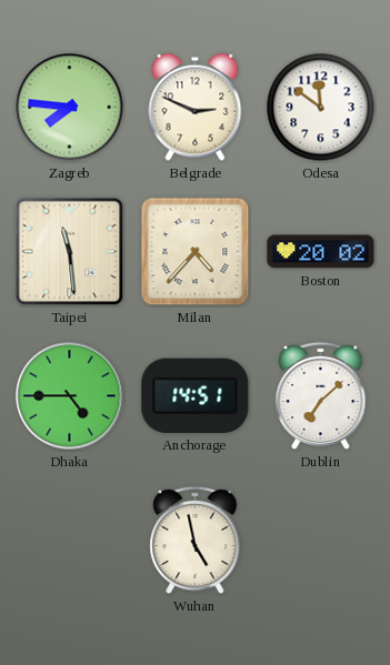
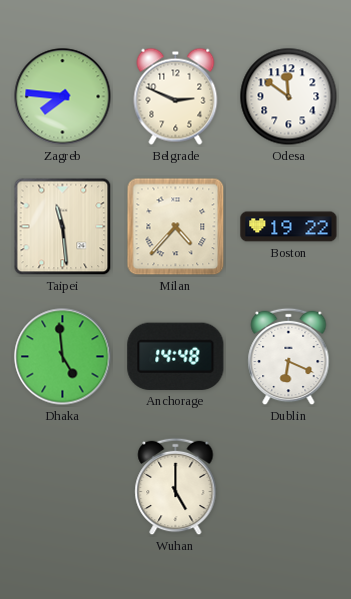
Boston: 20:02 -> 19:22 (289, 227)
Dhaka: 4:45 -> 4:59 (63, 357)
Anchorage: 14:51 -> 14:48 (176, 356)
Dublin: 7:08 -> 6:19 (289, 357)
Wuhan: 4:58 -> 5:00 (176, 487)
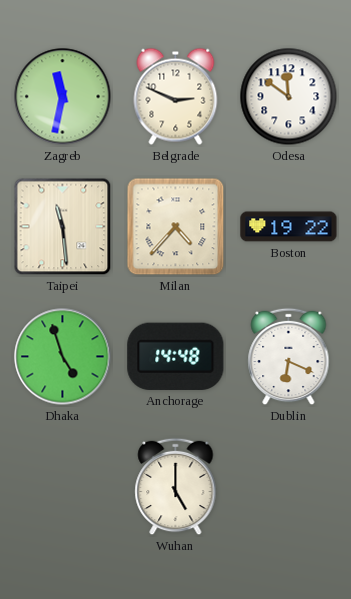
Zagreb: 7:46 -> 11:32 (63, 97)
Dhaka: 4:59 -> 4:57 (63, 357)
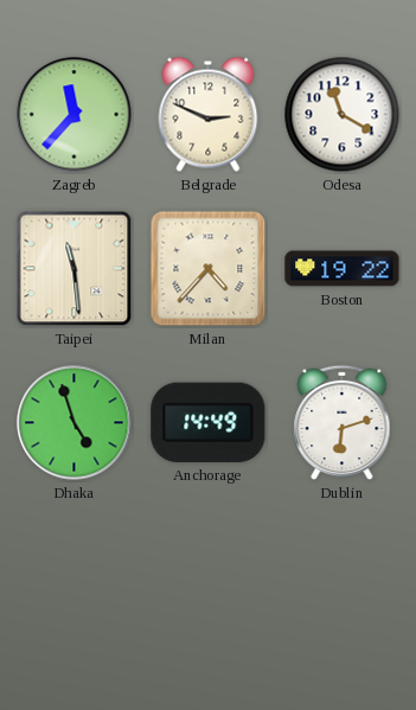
Zagreb: 11:32 -> 11:37 (75, 115)
Odesa: 11:51 -> 11:20 (343, 115)
Anchorage: 14:48 -> 14:49 (209, 422)
Dublin: 6:19 -> 6:12 (343, 423)
Wuhan: 5:00 -> none (176, 487)
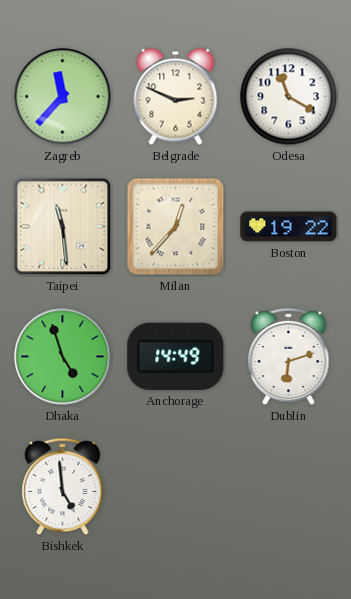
Milan: 4:37 -> 12:37 (176, 227)
Bishkek: none -> 4:59 (63, 487)
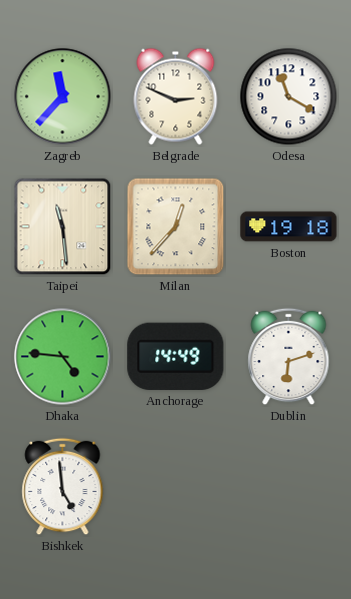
Boston: 19:22 -> 19:18 (289, 227)
Dhaka: 4:57 -> 4:46 (63, 357)
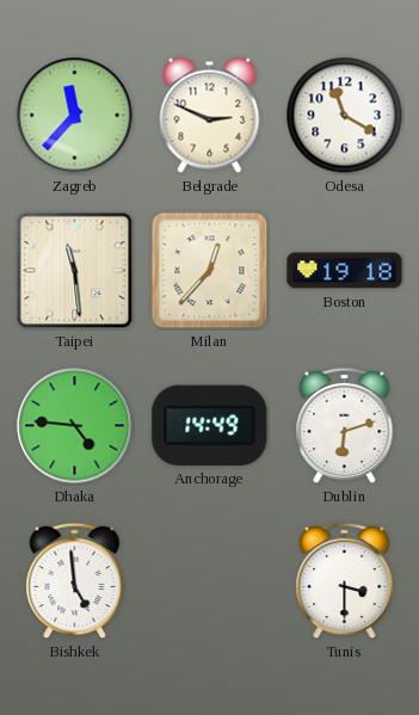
Tunis: none -> 3:30 (345, 581)
